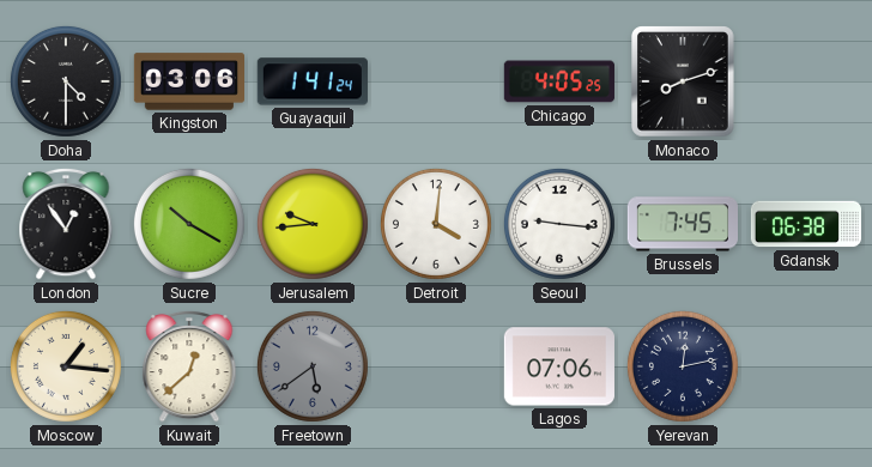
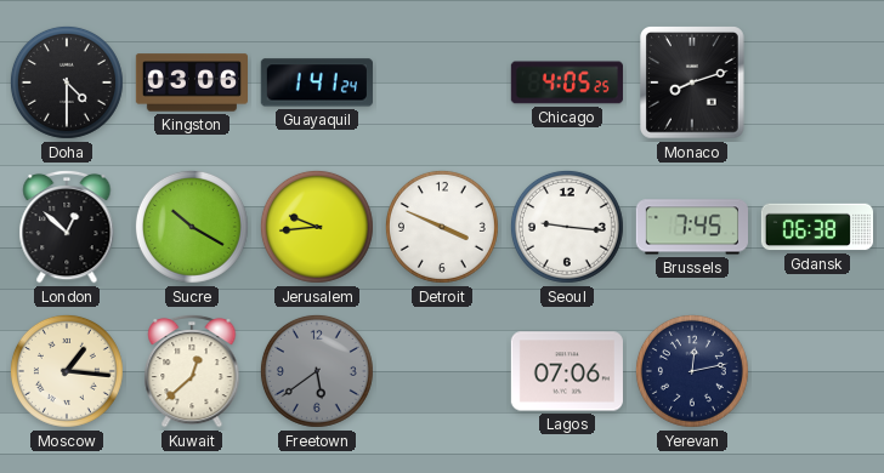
London: 12:54 -> 12:52 (67, 227)
Detroit: 4:01 -> 3:49 (442, 227)
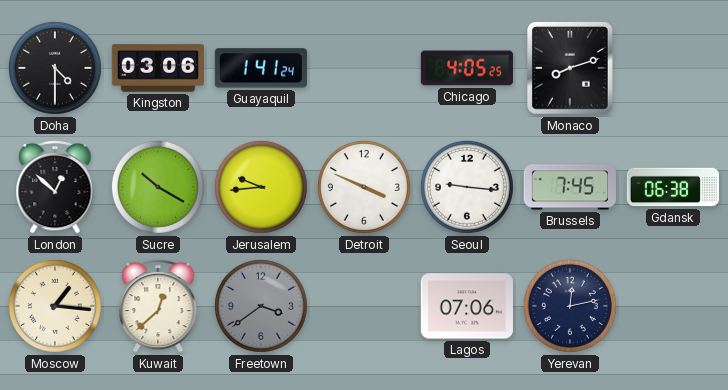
Freetown: 5:39 -> 3:39 (261, 306)
